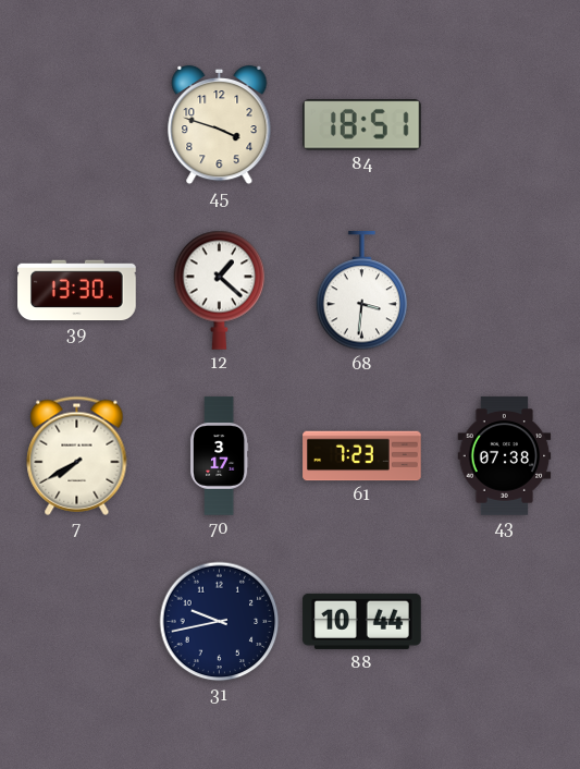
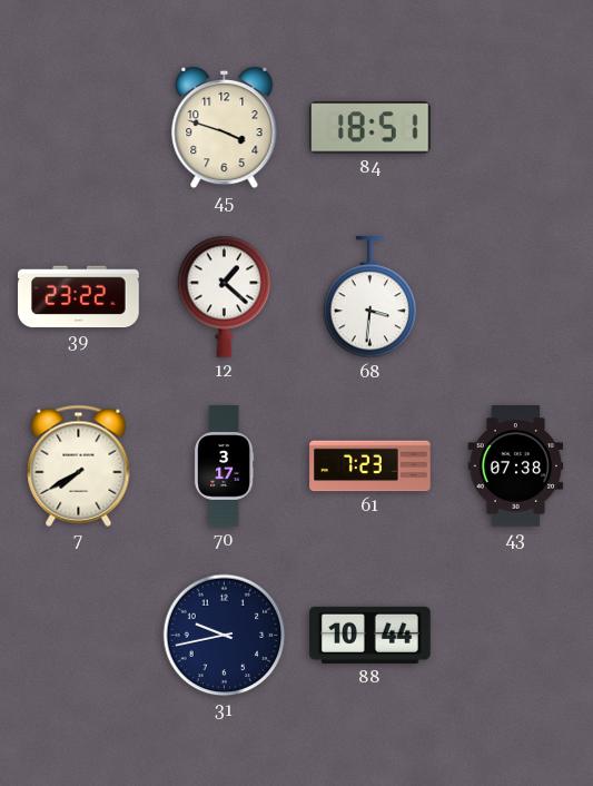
39: 13:30 -> 23:22 (79, 297)
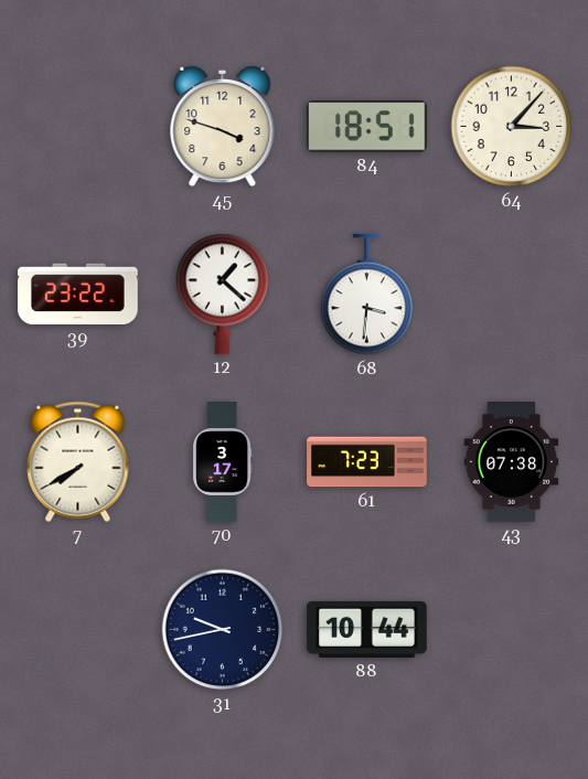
64: none -> 3:07 (512, 127)
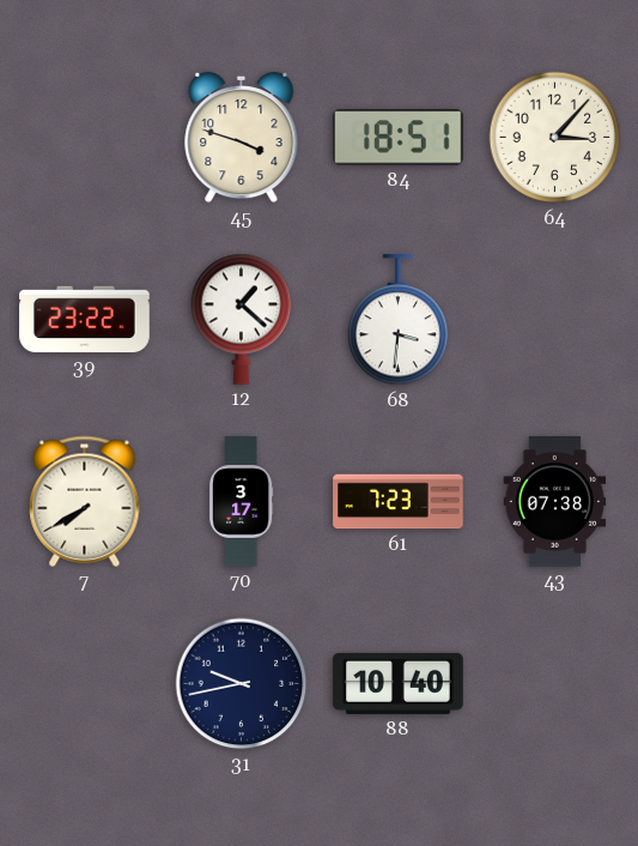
88: 10:44 -> 10:40 (399, 683)
